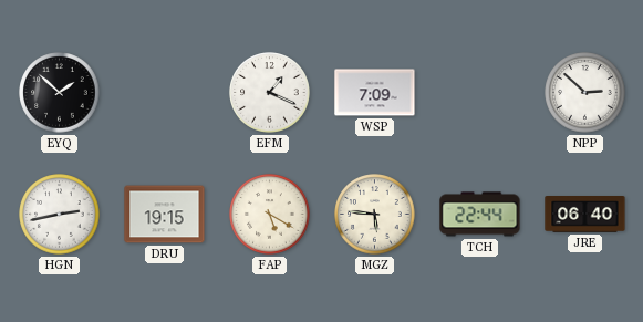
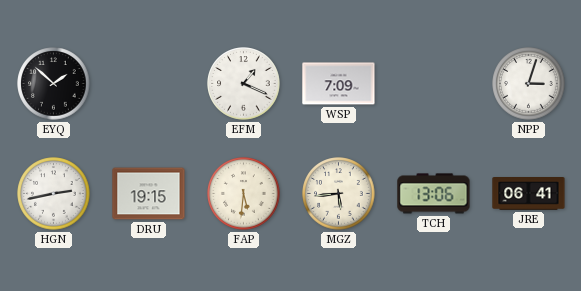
NPP: 2:52 -> 3:03 (529, 84)
FAP: 5:20 -> 5:31 (244, 194)
MGZ: 5:46 -> 5:44 (339, 194)
TCH: 22:44 -> 13:06 (434, 194)
JRE: 06:40 -> 06:41 (529, 194)
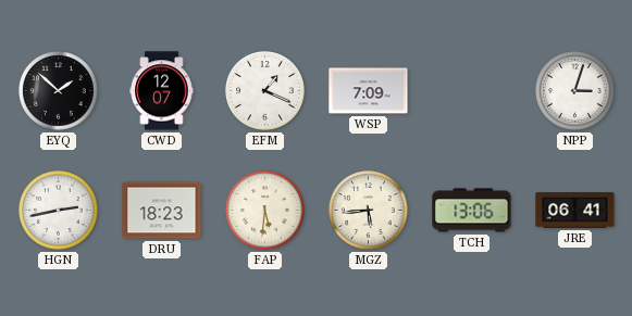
CWD: none -> 12:07 (162, 91)
DRU: 19:15 -> 18:23 (162, 211)
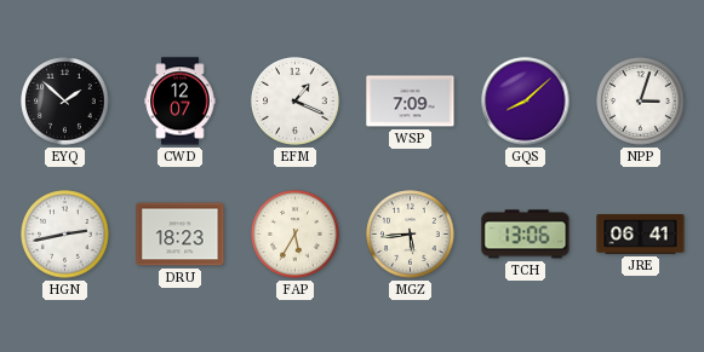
GQS: none -> 8:08 (526, 102)
FAP: 5:31 -> 5:35 (296, 235)
